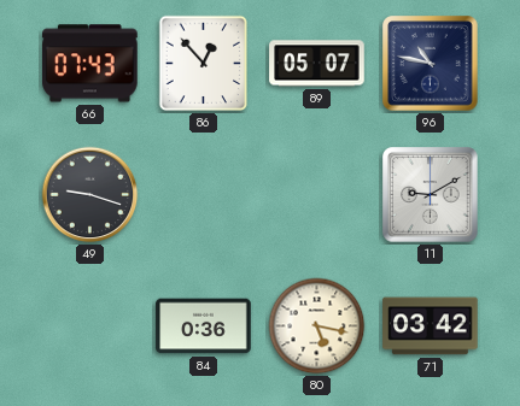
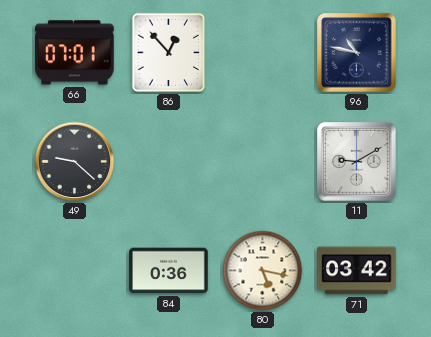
66: 07:43 -> 07:01 (75, 53)
89: 05:07 -> none (317, 64)
49: 9:18 -> 9:22 (75, 162)
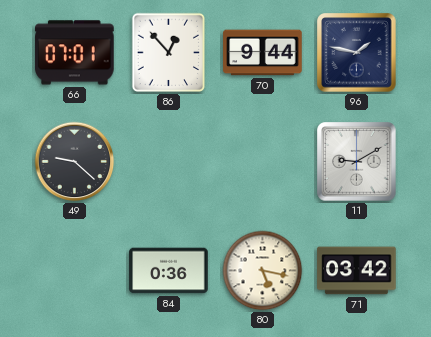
70: none -> 9:44 (263, 53)
96: 10:47 -> 1:47 (357, 53)
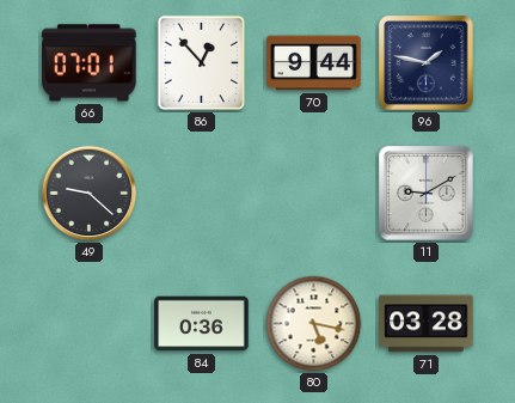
71: 03:42 -> 03:28 (427, 324)
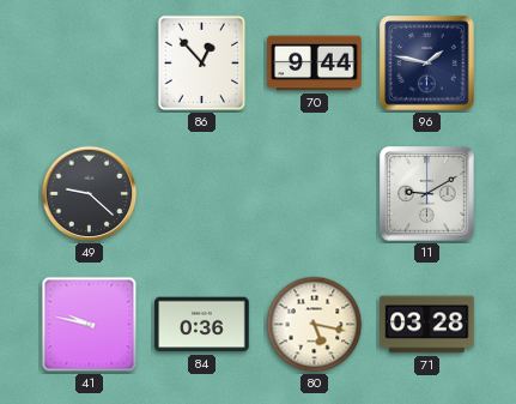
66: 07:01 -> none (90, 63)
41: none -> 9:47 (90, 325)
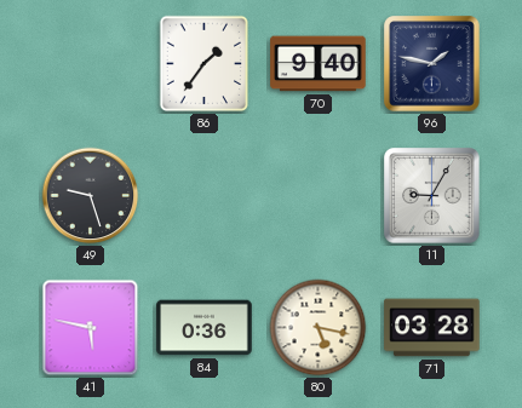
86: 12:53 -> 1:36 (205, 64)
70: 9:44 -> 9:40 (319, 64)
49: 9:22 -> 9:27 (91, 196)
11: 9:10 -> 9:05 (432, 196)
41: 9:47 -> 5:47 (91, 328)
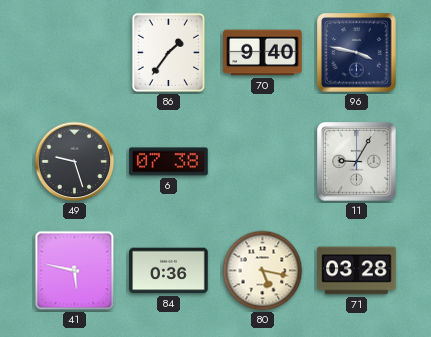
96: 1:47 -> 3:47 (357, 53)
6: none -> 07:38 (169, 162)
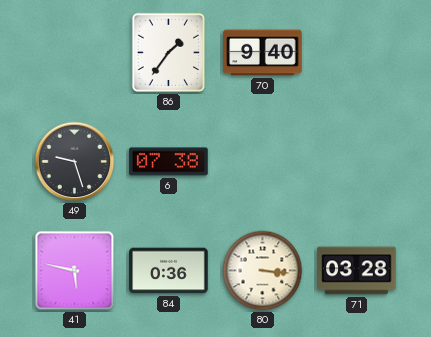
96: 3:47 -> none (357, 53)
11: 9:05 -> none (357, 162)
80: 5:17 -> 3:16 (263, 271)
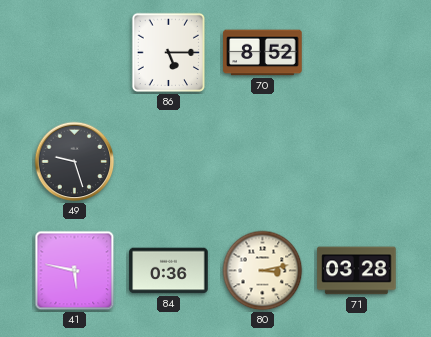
86: 1:36 -> 5:15 (169, 53)
70: 9:40 -> 8:52 (263, 53)
6: 07:38 -> none (169, 162)
80: 3:16 -> 3:13 (263, 271)
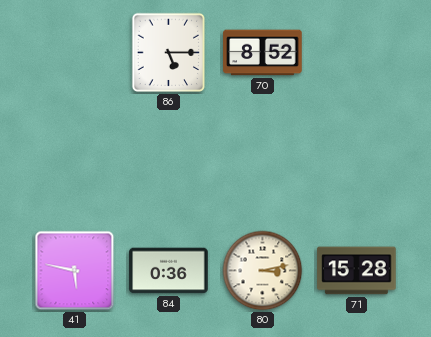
49: 9:27 -> none (75, 162)
71: 03:28 -> 15:28 (357, 271)
